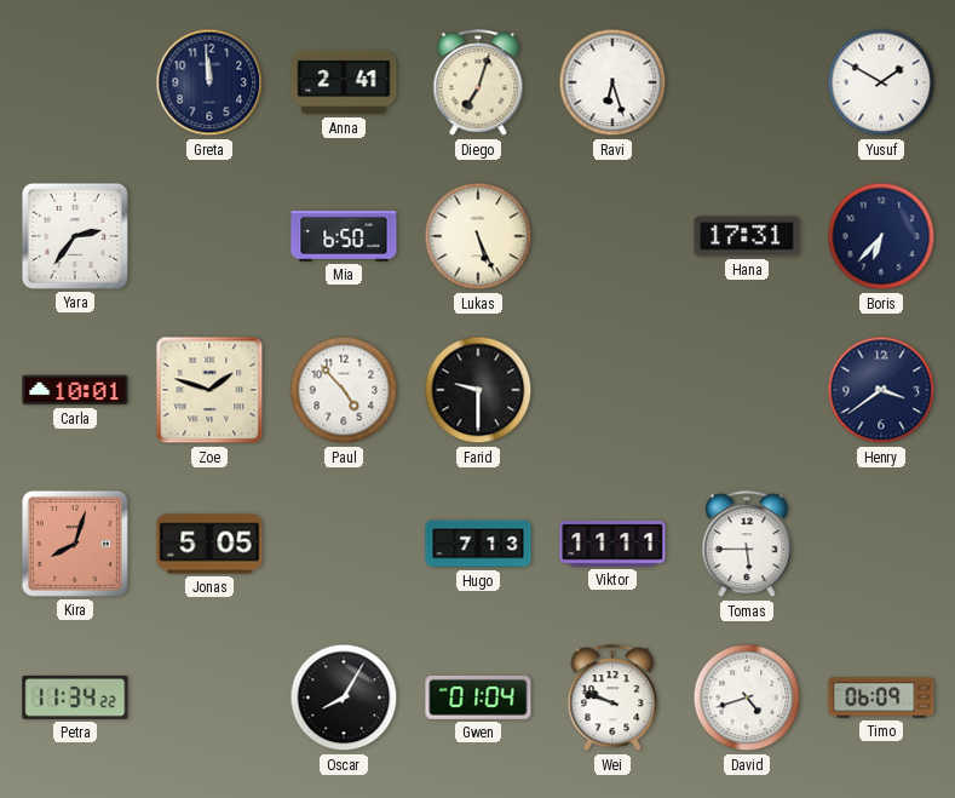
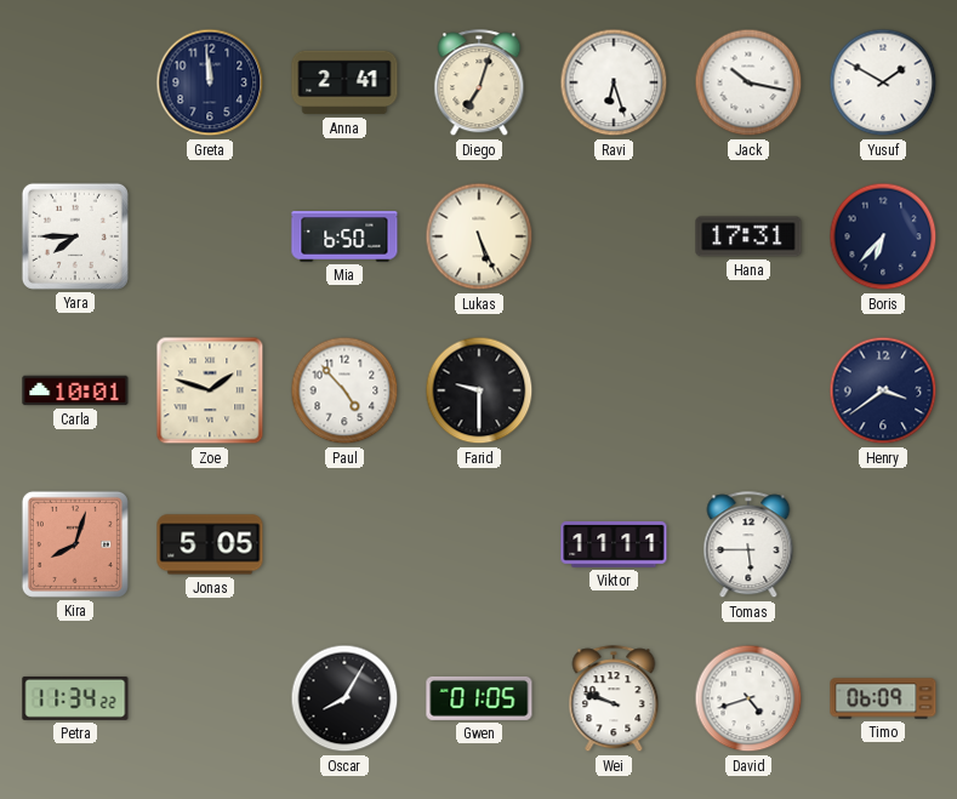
Jack: none -> 10:17 (748, 82)
Yara: 2:36 -> 7:45 (75, 236)
Hugo: 7:13 -> none (478, 544)
Gwen: 01:04 -> 01:05 (479, 698)
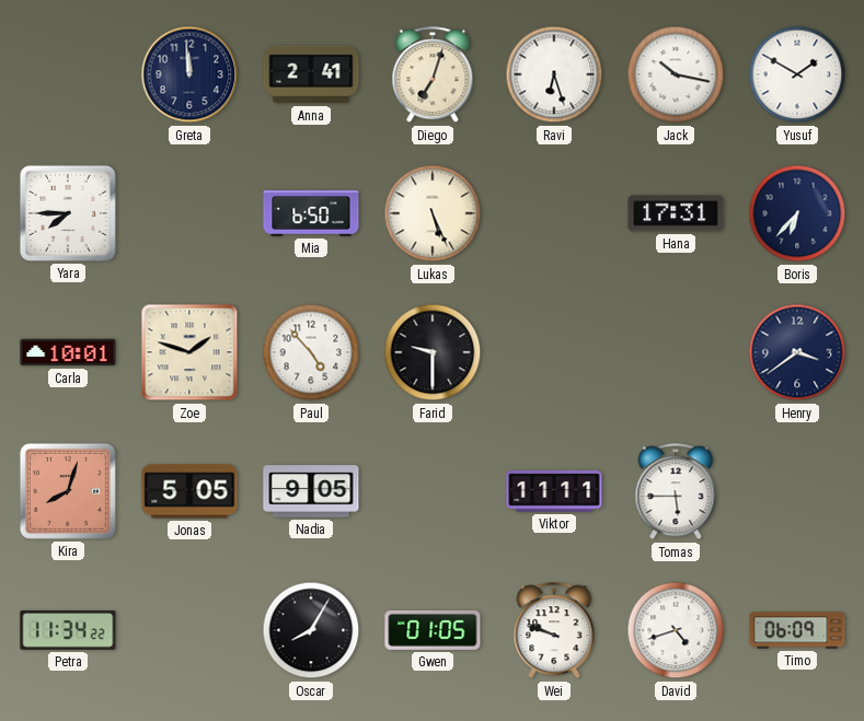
Nadia: none -> 9:05 (311, 491)
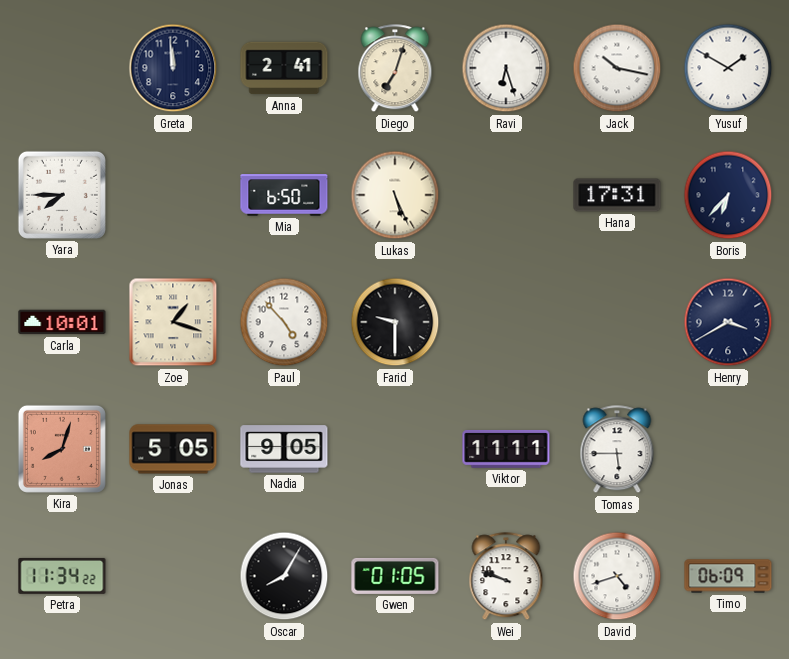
Zoe: 1:48 -> 1:18 (173, 322)
Henry: 3:39 -> 3:40 (728, 322)
